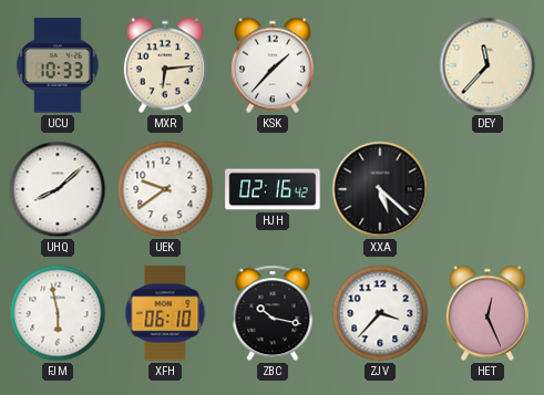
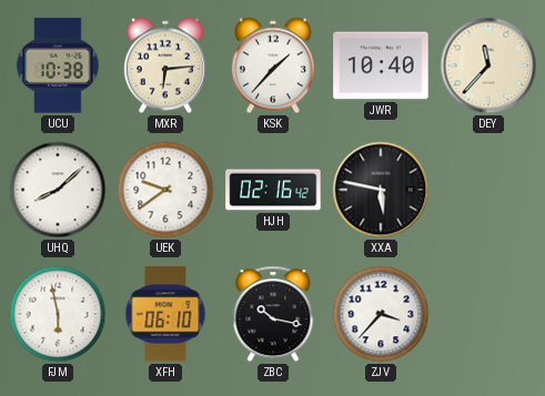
UCU: 10:33 -> 10:38 (58, 65)
JWR: none -> 10:40 (381, 65)
XXA: 5:22 -> 5:47 (381, 190)
HET: 12:26 -> none (487, 313)
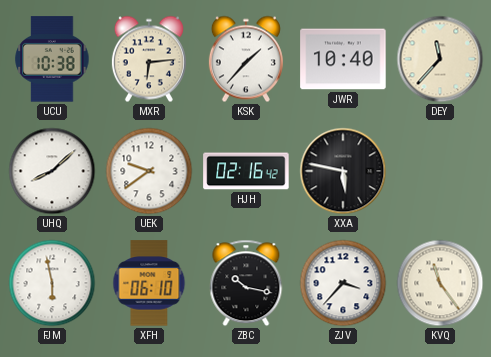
KVQ: none -> 11:24 (440, 283)
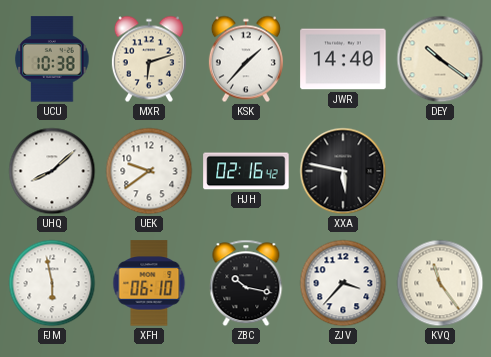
MXR: 6:14 -> 6:12 (149, 59)
JWR: 10:40 -> 14:40 (343, 59)
DEY: 11:37 -> 10:21 (440, 59)
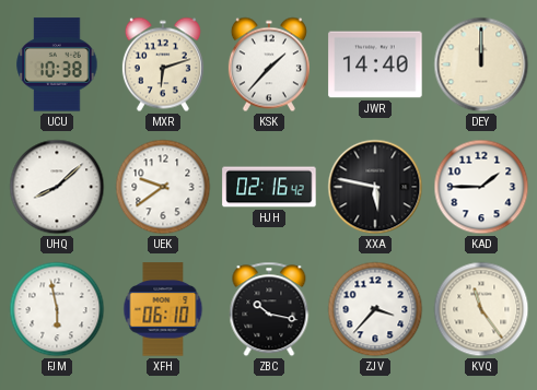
DEY: 10:21 -> 12:00 (481, 64)
KAD: none -> 1:45 (481, 187)
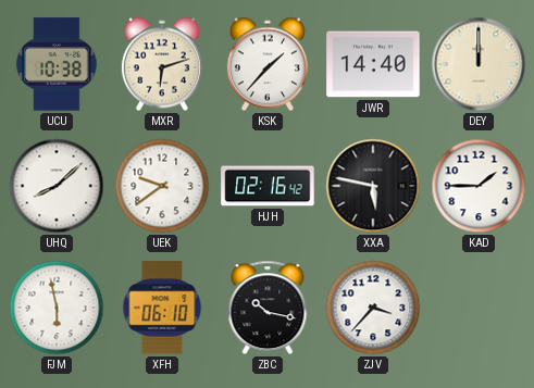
KVQ: 11:24 -> none (481, 309)
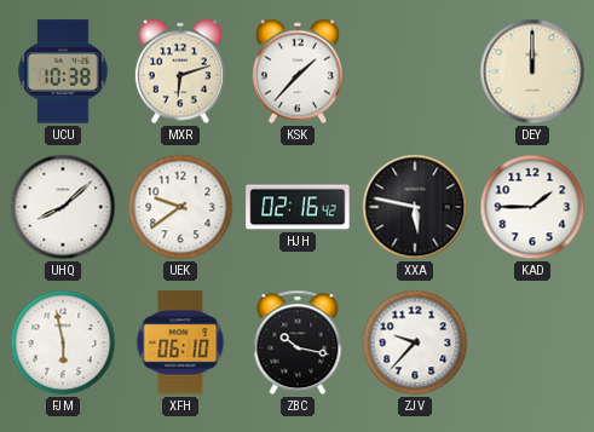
JWR: 14:40 -> none (373, 64)
ZJV: 3:37 -> 9:37 (415, 342)
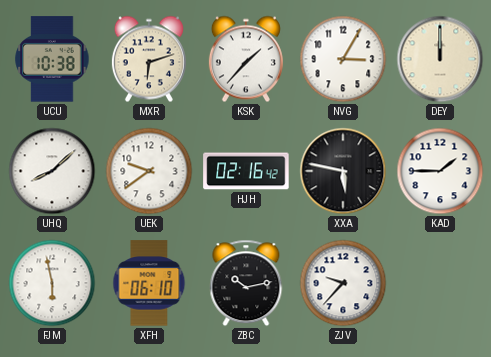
NVG: none -> 3:05 (343, 59)
ZBC: 10:17 -> 10:13 (246, 283)
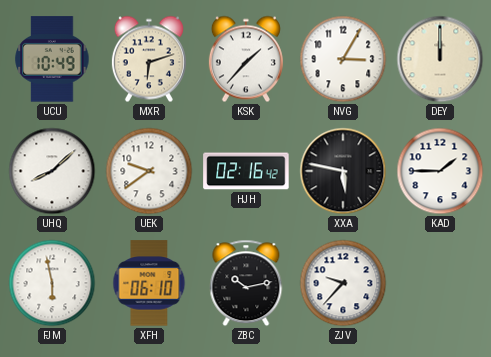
UCU: 10:38 -> 10:49 (52, 59)
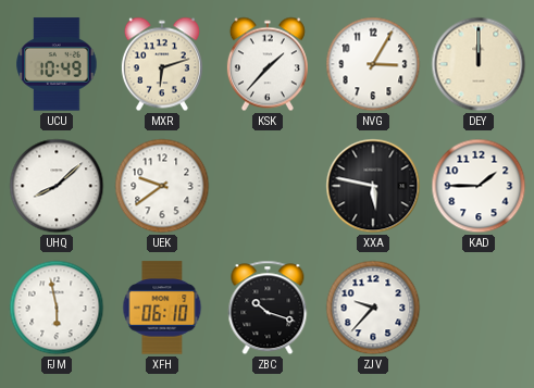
HJH: 02:16 -> none (246, 171)
ZBC: 10:13 -> 10:18 (268, 308)
